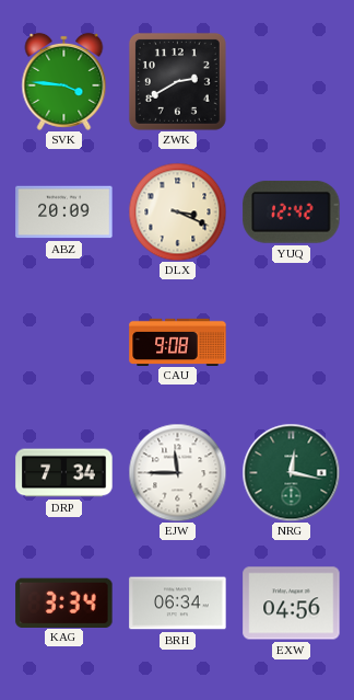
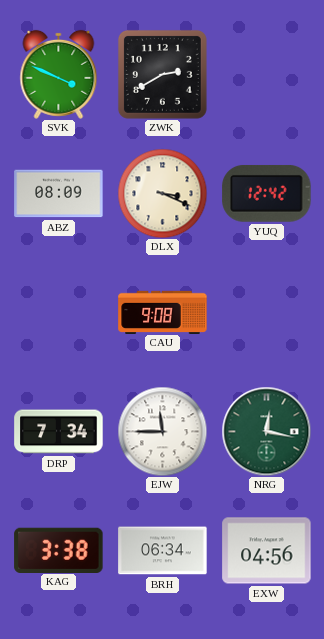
SVK: 3:46 -> 3:49 (59, 74)
ABZ: 20:09 -> 08:09 (59, 194)
KAG: 3:34 -> 3:38 (59, 550)
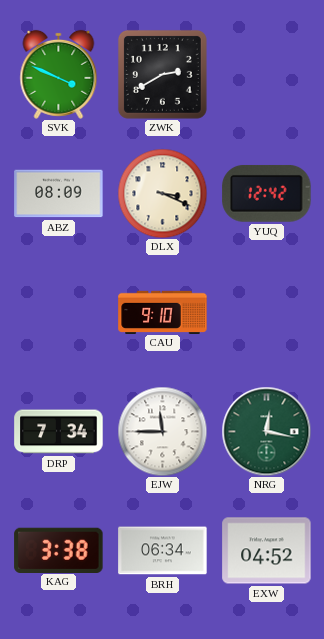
CAU: 9:08 -> 9:10 (163, 312)
EXW: 04:56 -> 04:52 (267, 551)
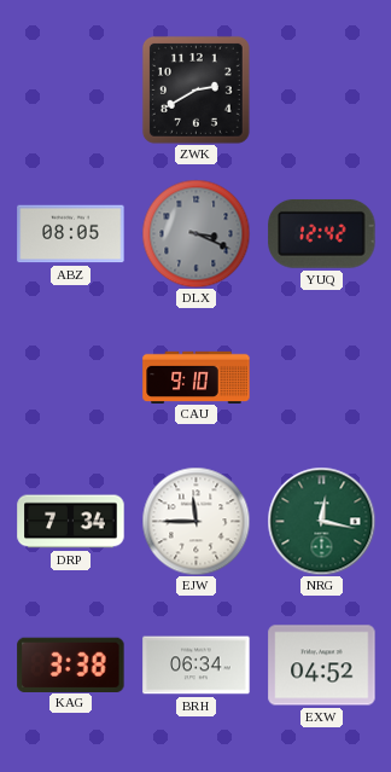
SVK: 3:49 -> none (59, 74)
ABZ: 08:09 -> 08:05 (71, 234)
DLX dial: cream -> grey (195, 233)
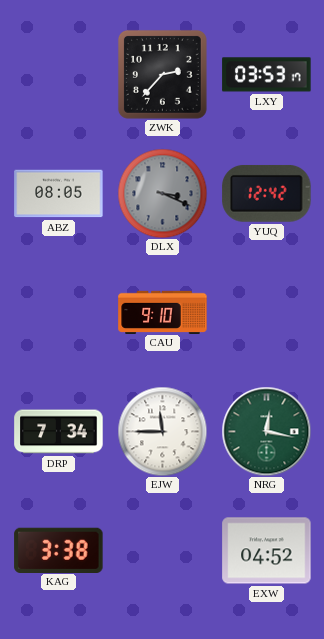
ZWK: 2:40 -> 2:37 (162, 74)
LXY: none -> 03:53 (267, 75)
BRH: 06:34 -> none (197, 666)
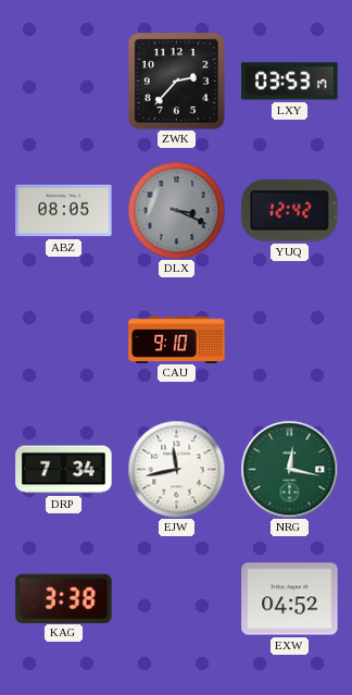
EJW: 11:45 -> 11:43 (176, 469)
